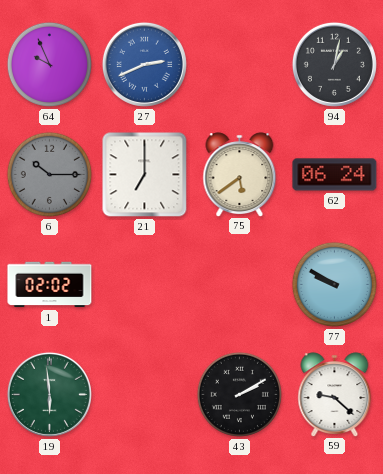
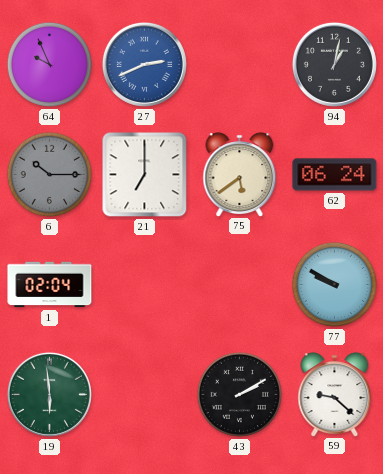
1: 02:02 -> 02:04 (50, 285)
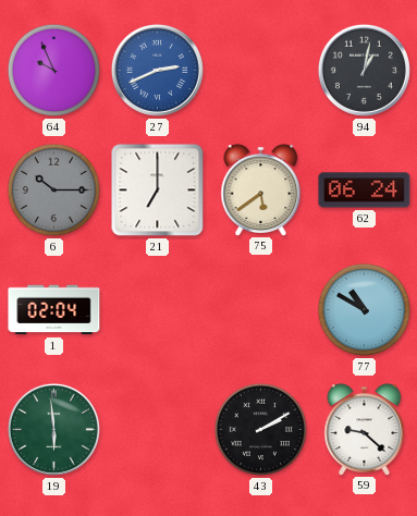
77: 9:50 -> 10:50 (364, 309)
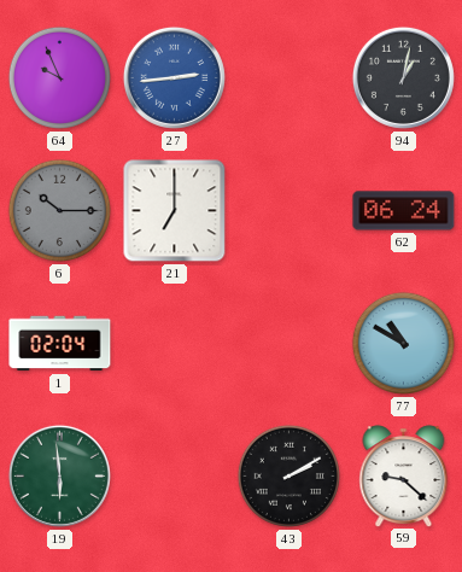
27: 2:41 -> 2:44 (174, 77)
75: 5:39 -> none (261, 189)
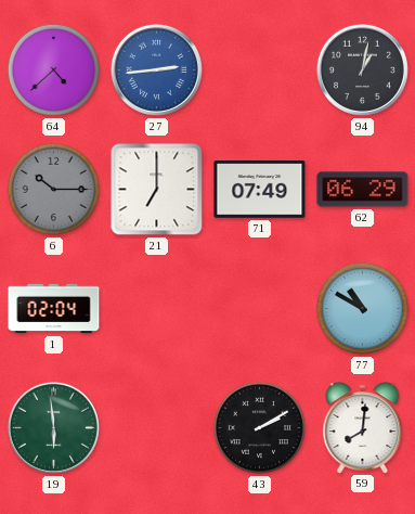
64: 9:56 -> 4:38 (53, 69)
71: none -> 07:49 (260, 190)
62: 06:24 -> 06:29 (363, 190)
59: 9:22 -> 8:01 (363, 427)
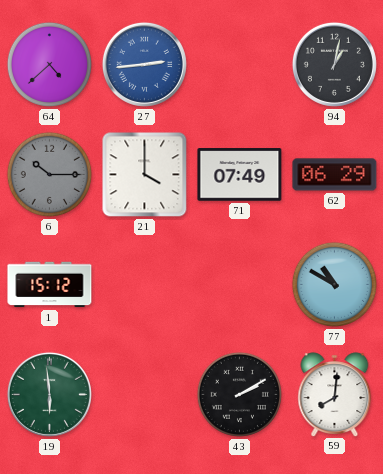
21: 7:00 -> 4:00 (145, 175)
1: 02:04 -> 15:12 (50, 285)
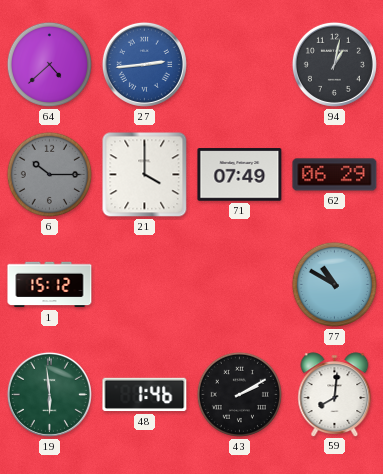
48: none -> 1:46 (145, 395)
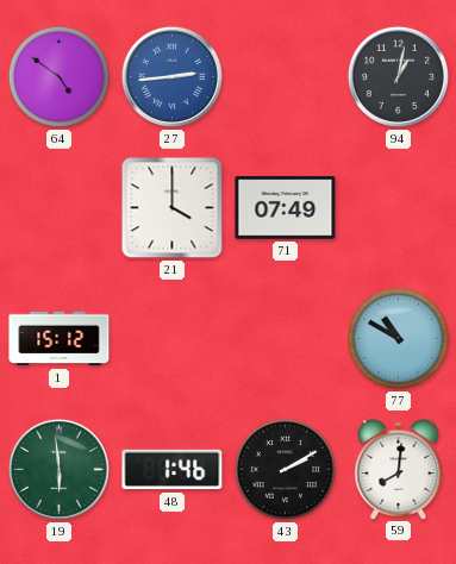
64: 4:38 -> 4:51 (58, 76)
6: 10:15 -> none (49, 174)
62: 06:29 -> none (335, 175)
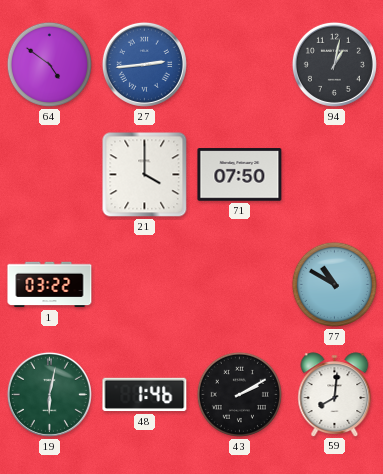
71: 07:49 -> 07:50 (240, 175)
1: 15:12 -> 03:22 (50, 285)
19: 5:59 -> 6:02 (49, 394)
